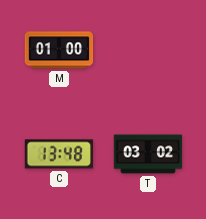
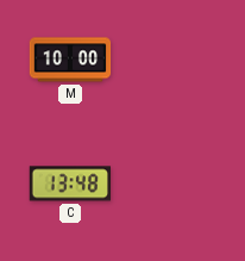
M: 01:00 -> 10:00 (70, 60)
T: 03:02 -> none (148, 154)
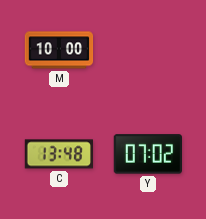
Y: none -> 07:02 (147, 154)
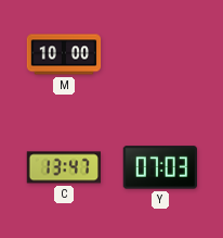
C: 13:48 -> 13:47 (63, 167)
Y: 07:02 -> 07:03 (159, 167)
